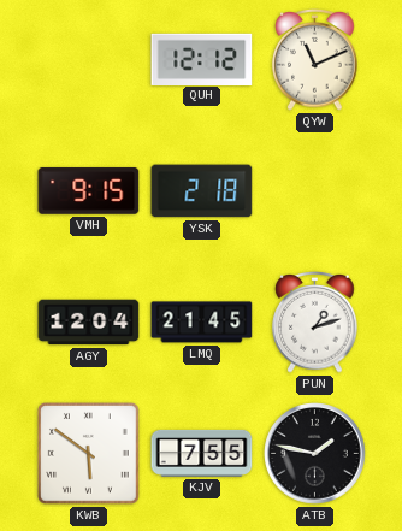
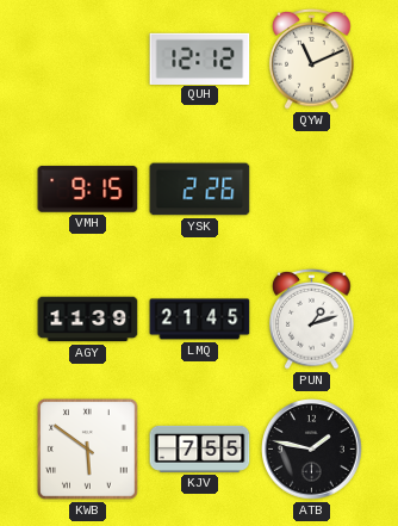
YSK: 2:18 -> 2:26 (200, 190)
AGY: 12:04 -> 11:39 (88, 320)
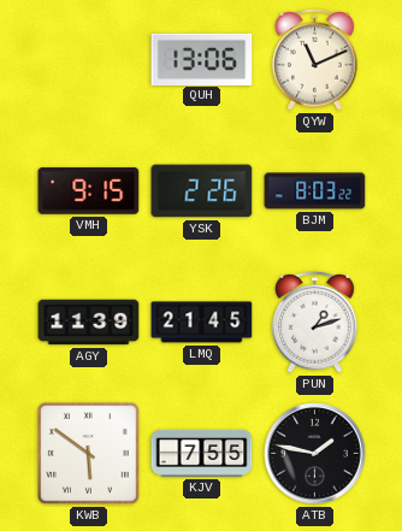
QUH: 12:12 -> 13:06 (202, 59)
BJM: none -> 8:03 (315, 191)
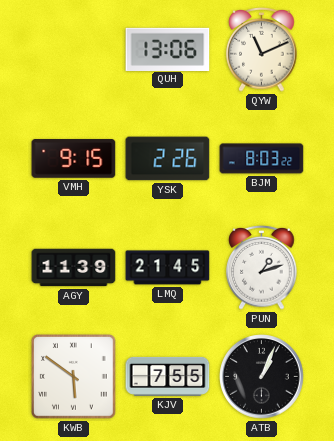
ATB: 1:47 -> 1:04 (262, 377)
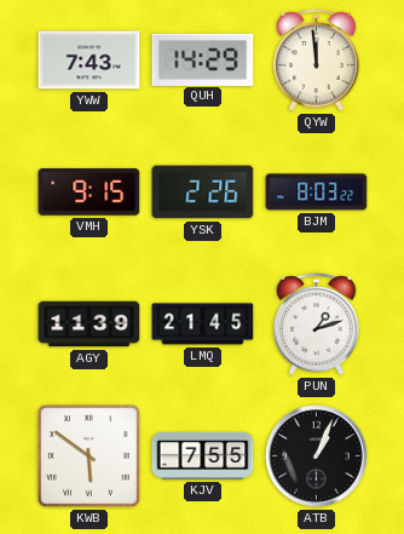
YWW: none -> 7:43 (90, 61)
QUH: 13:06 -> 14:29 (203, 59)
QYW: 11:11 -> 11:59 (317, 61)
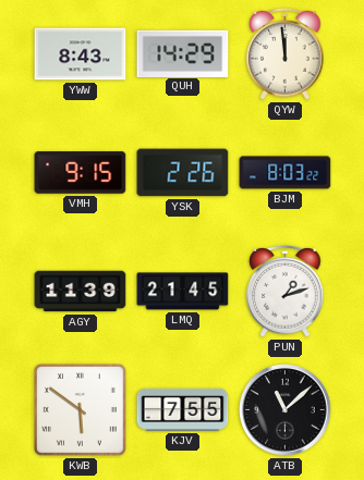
YWW: 7:43 -> 8:43 (81, 54)
ATB: 1:04 -> 11:08 (286, 410)
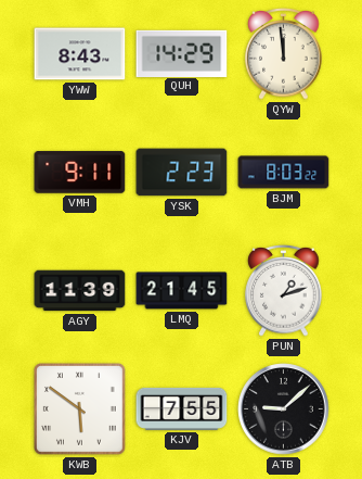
VMH: 9:15 -> 9:11 (80, 173)
YSK: 2:26 -> 2:23 (182, 173)
ATB: 11:08 -> 9:08 (284, 409)
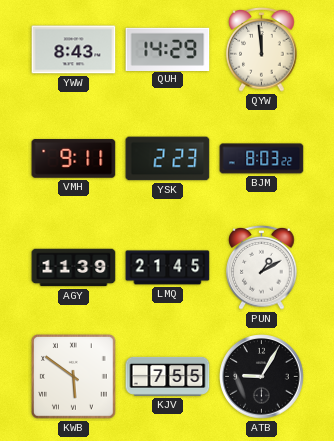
PUN: 1:12 -> 1:10 (262, 268)
ATB: 9:08 -> 9:05 (262, 377)
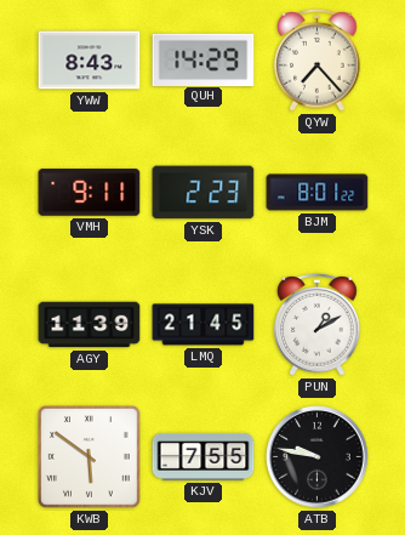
QYW: 11:59 -> 7:23 (318, 61)
BJM: 8:03 -> 8:01 (318, 193)
ATB: 9:05 -> 9:47 (318, 457)
